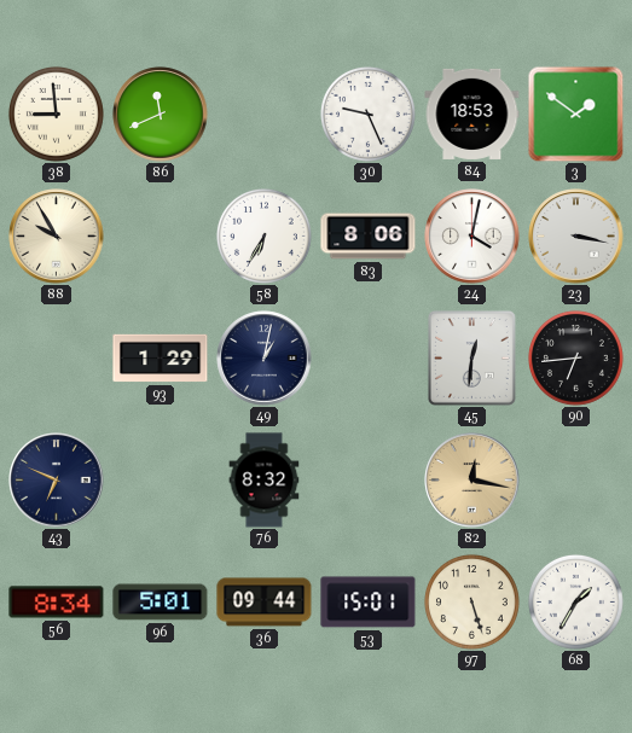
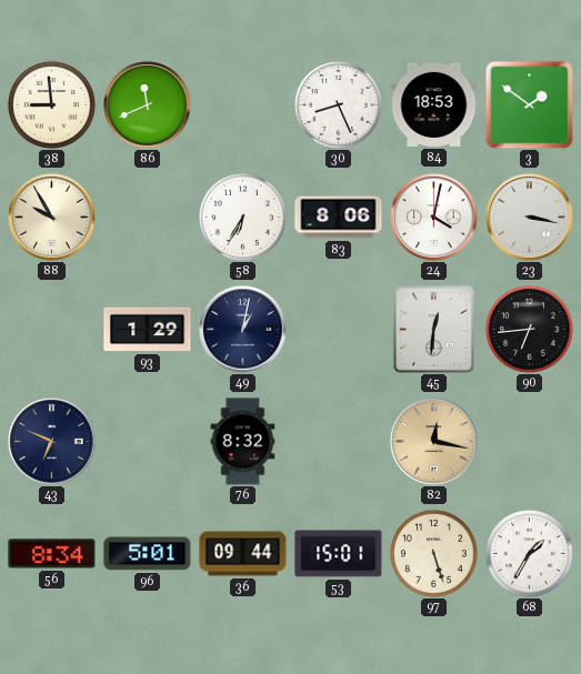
30: 9:26 -> 8:26 (338, 104)
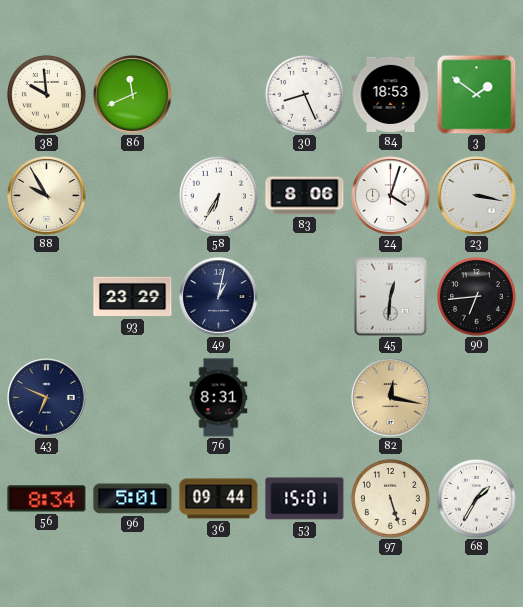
38: 8:59 -> 9:59 (46, 94)
24: 4:02 -> 4:03 (391, 196)
93: 1:29 -> 23:29 (133, 297)
76: 8:32 -> 8:31 (219, 398)
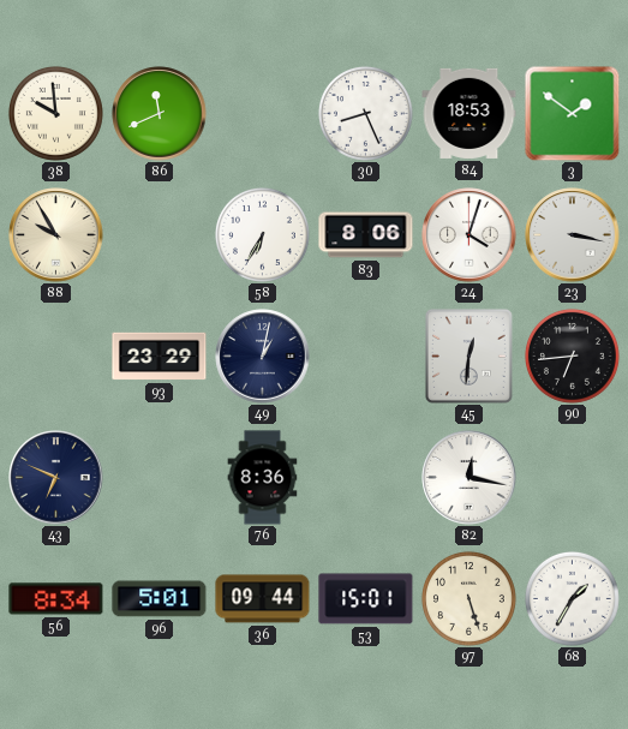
76: 8:31 -> 8:36 (263, 478)
82 dial: champagne -> white (469, 478)
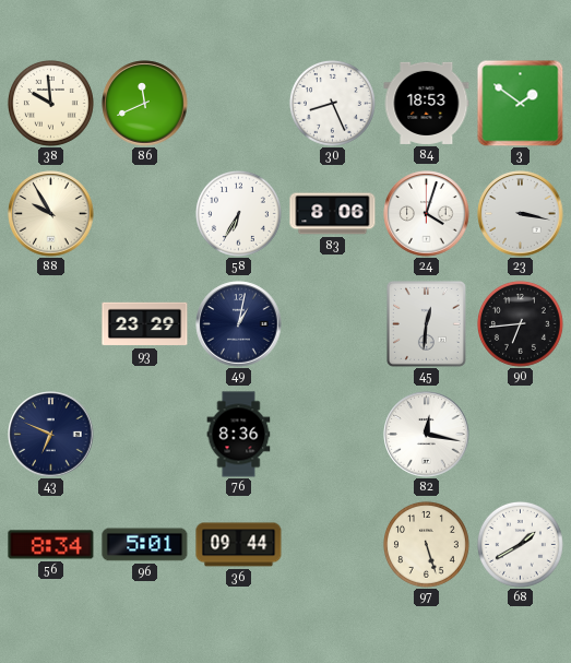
53: 15:01 -> none (366, 599)
68: 1:35 -> 1:40 (520, 544)
